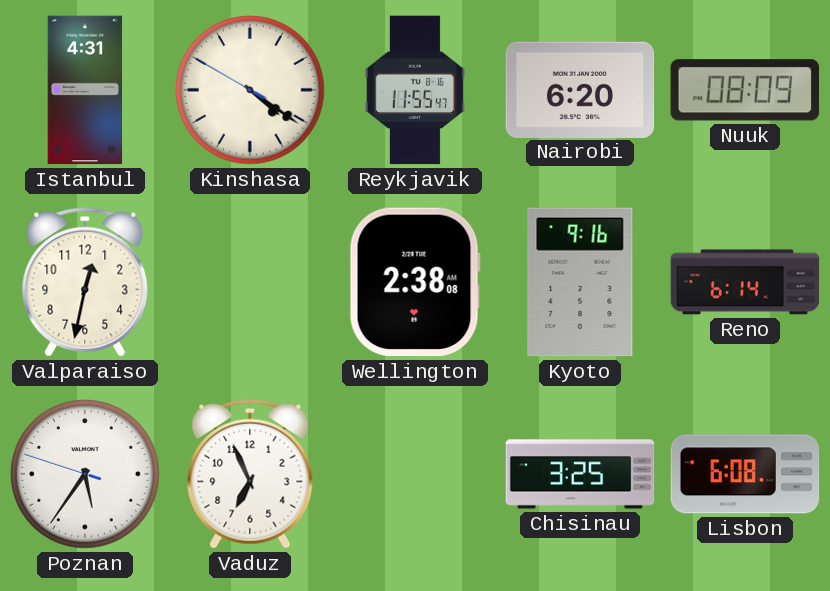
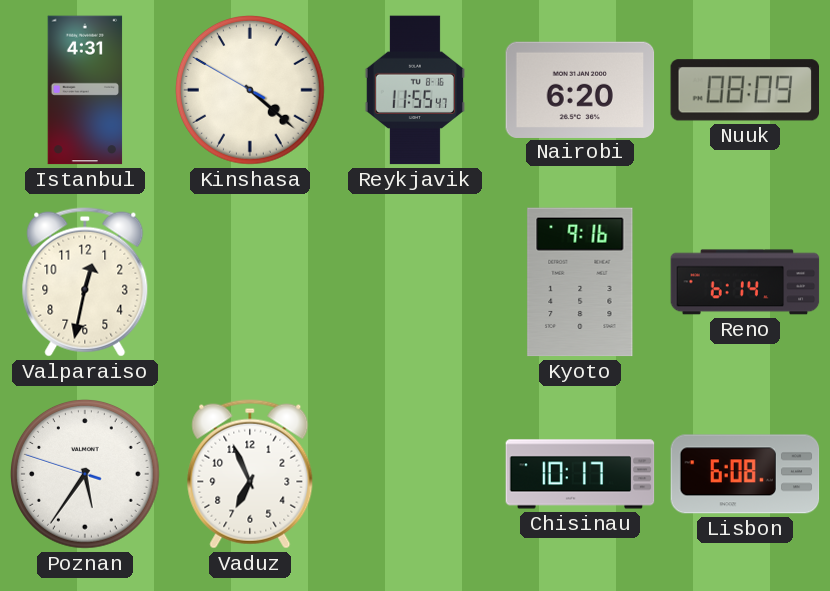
Kinshasa: 4:20 -> 4:21 (251, 91)
Wellington: 2:38 -> none (415, 282)
Chisinau: 3:25 -> 10:17 (580, 474)
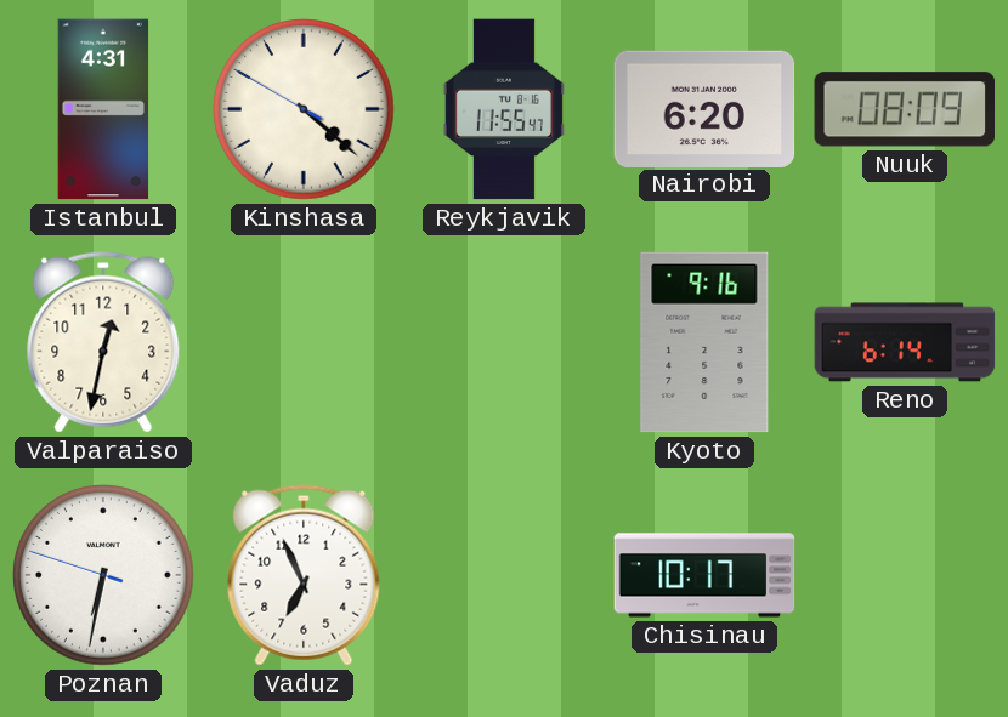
Poznan: 5:35 -> 6:31 (104, 576)
Lisbon: 6:08 -> none (745, 474)
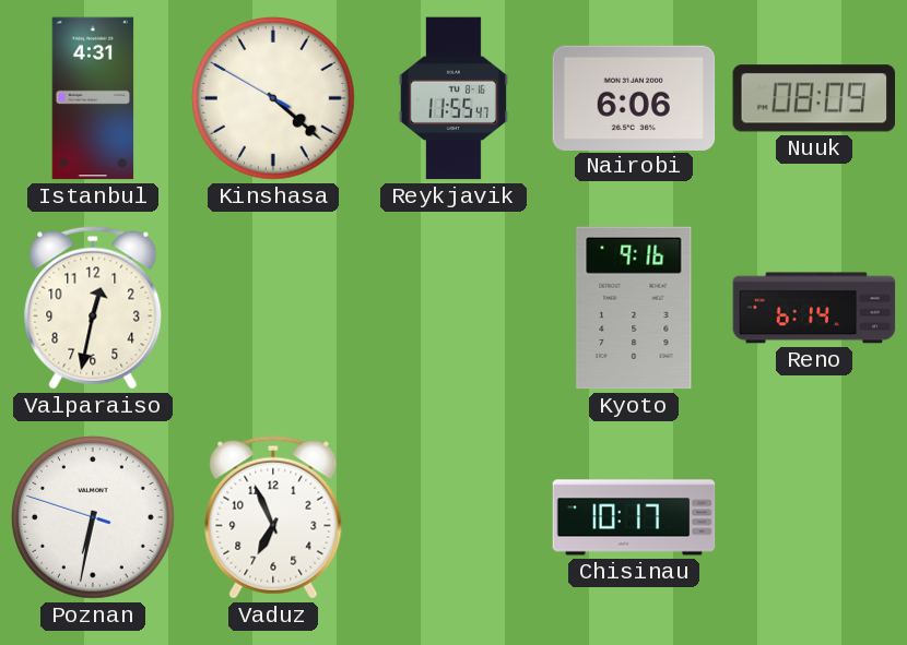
Nairobi: 6:20 -> 6:06 (634, 97)
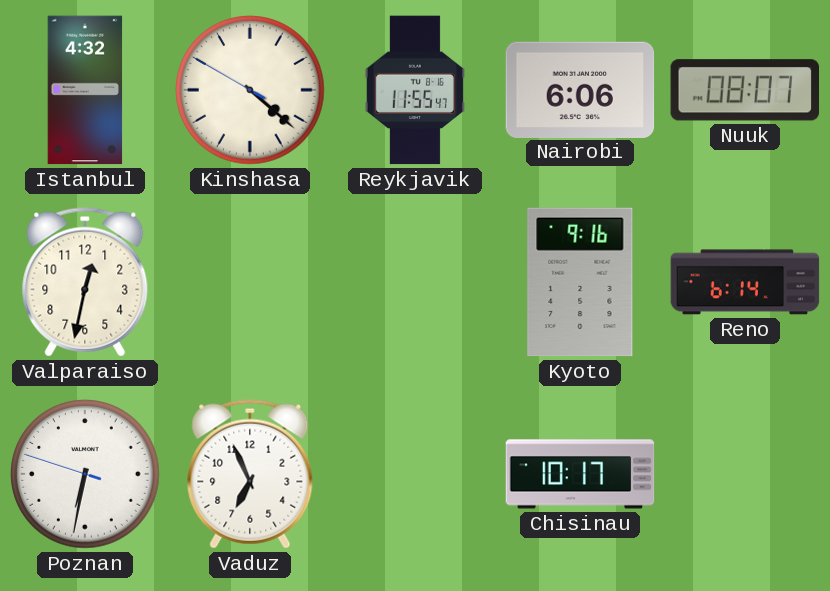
Istanbul: 4:31 -> 4:32 (85, 90)
Nuuk: 08:09 -> 08:07 (745, 90)
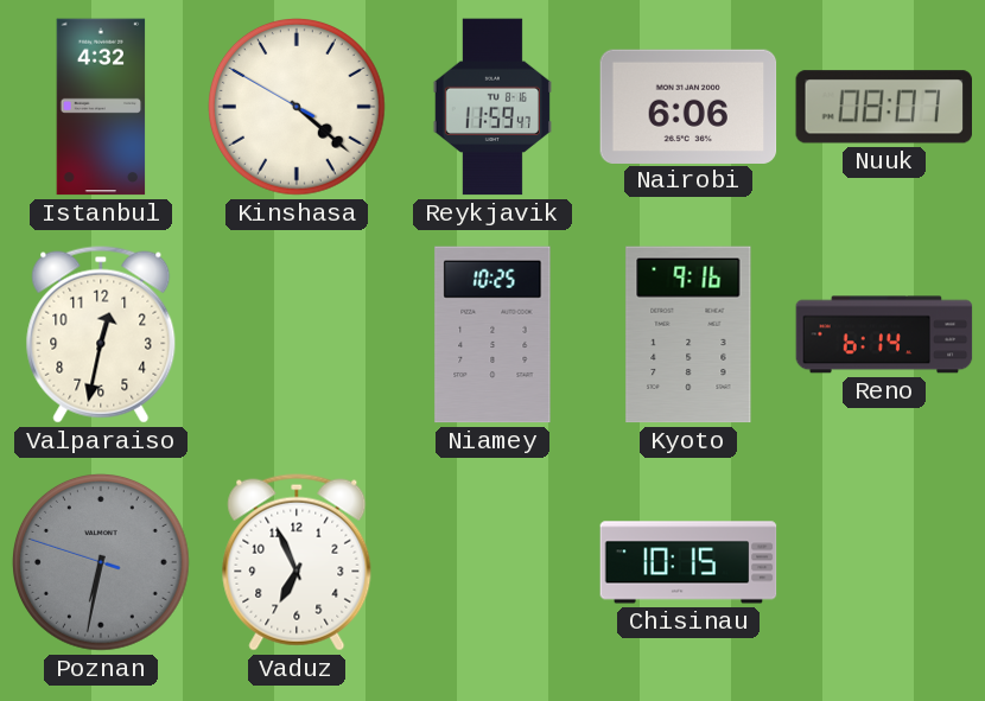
Reykjavik: 11:55 -> 11:59 (493, 107)
Niamey: none -> 10:25 (493, 334)
Poznan dial: white -> grey (102, 563)
Chisinau: 10:17 -> 10:15 (688, 562)
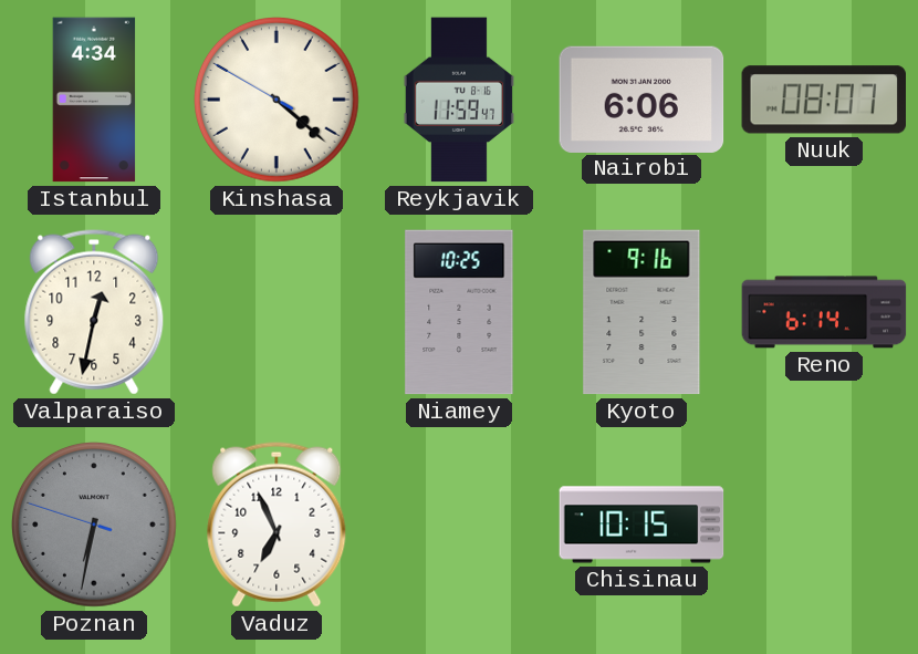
Istanbul: 4:32 -> 4:34 (94, 100)
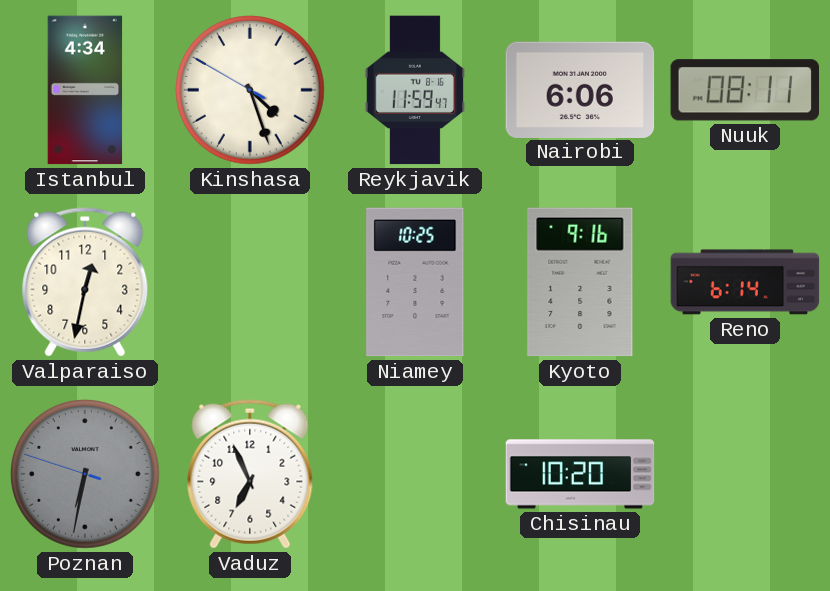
Kinshasa: 4:21 -> 4:26 (251, 91)
Nuuk: 08:07 -> 08:11 (745, 90)
Chisinau: 10:15 -> 10:20 (580, 474)
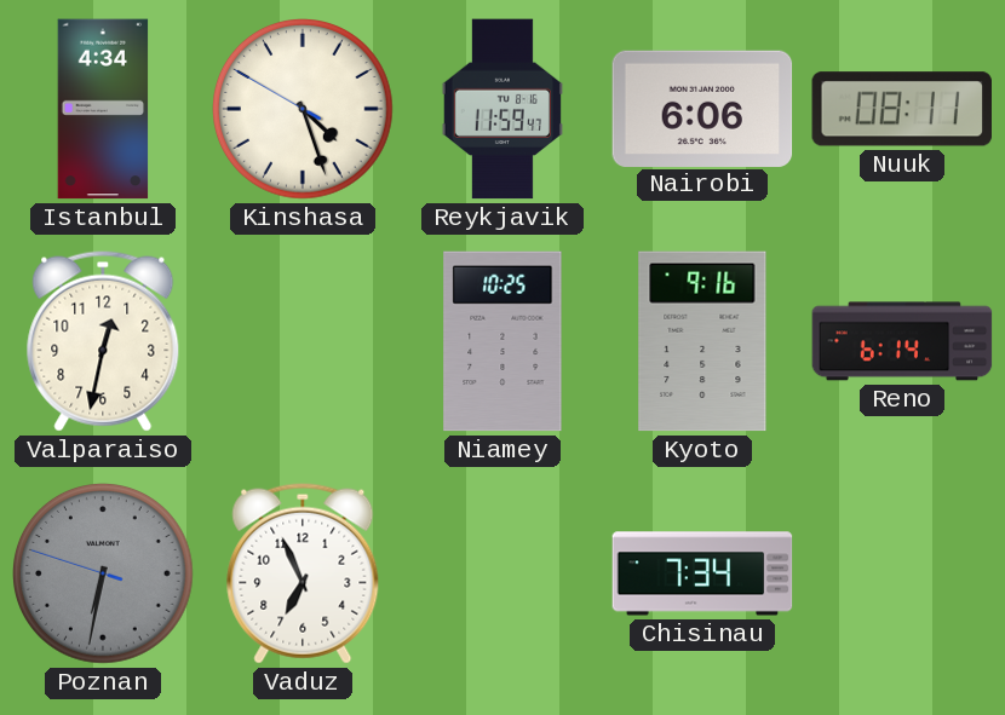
Chisinau: 10:20 -> 7:34 (702, 573)
